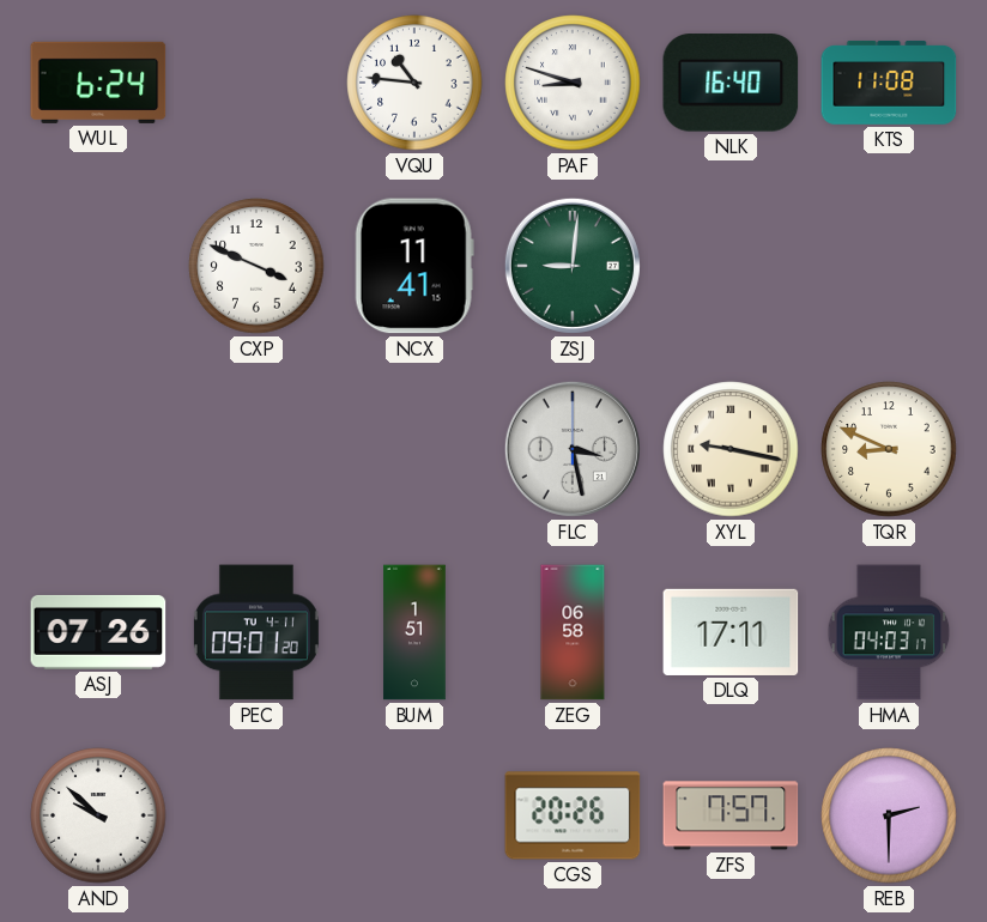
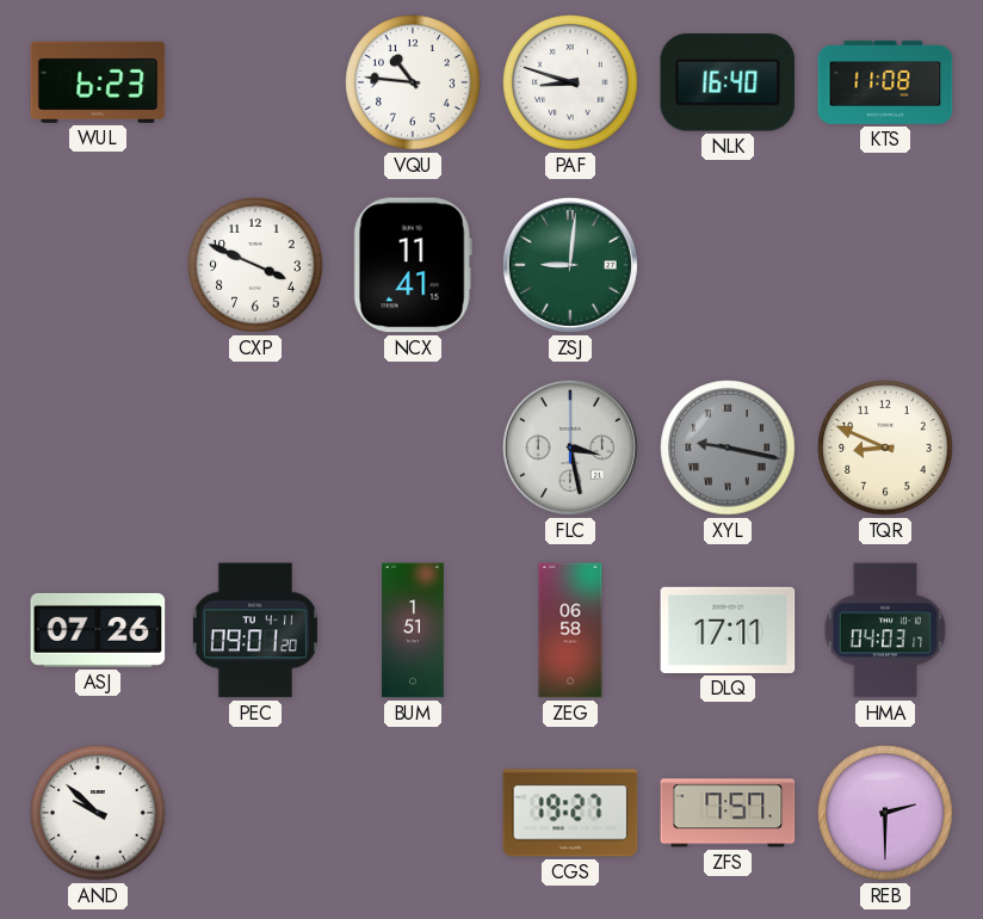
WUL: 6:24 -> 6:23 (98, 82)
XYL dial: cream -> grey (728, 448)
CGS: 20:26 -> 19:27 (570, 813)
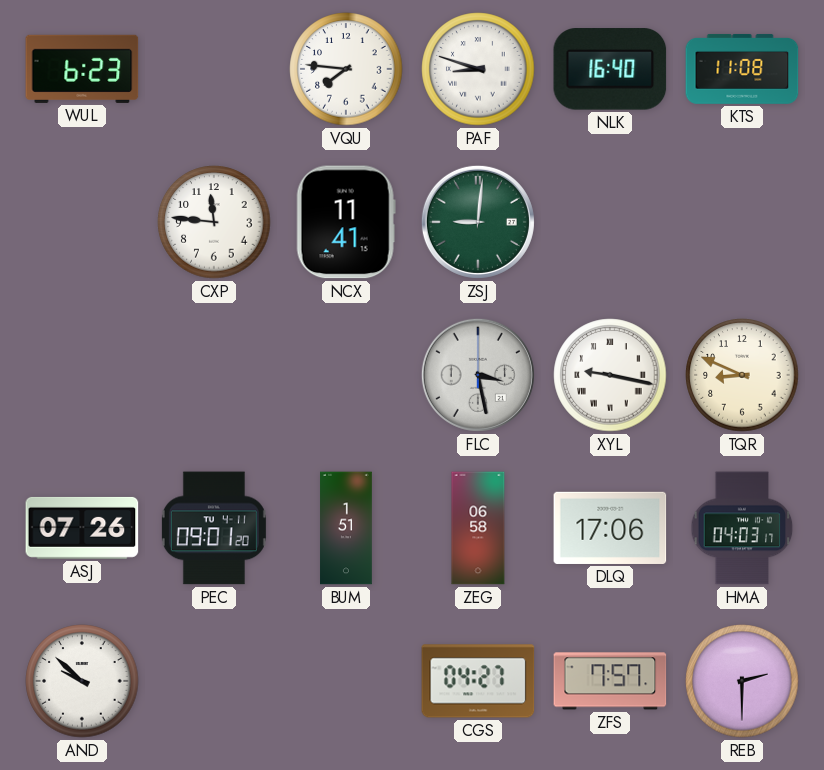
VQU: 10:46 -> 7:46 (346, 69)
CXP: 3:49 -> 11:46 (214, 222)
XYL dial: grey -> white (610, 375)
DLQ: 17:11 -> 17:06 (610, 528)
CGS: 19:27 -> 04:27 (478, 681)
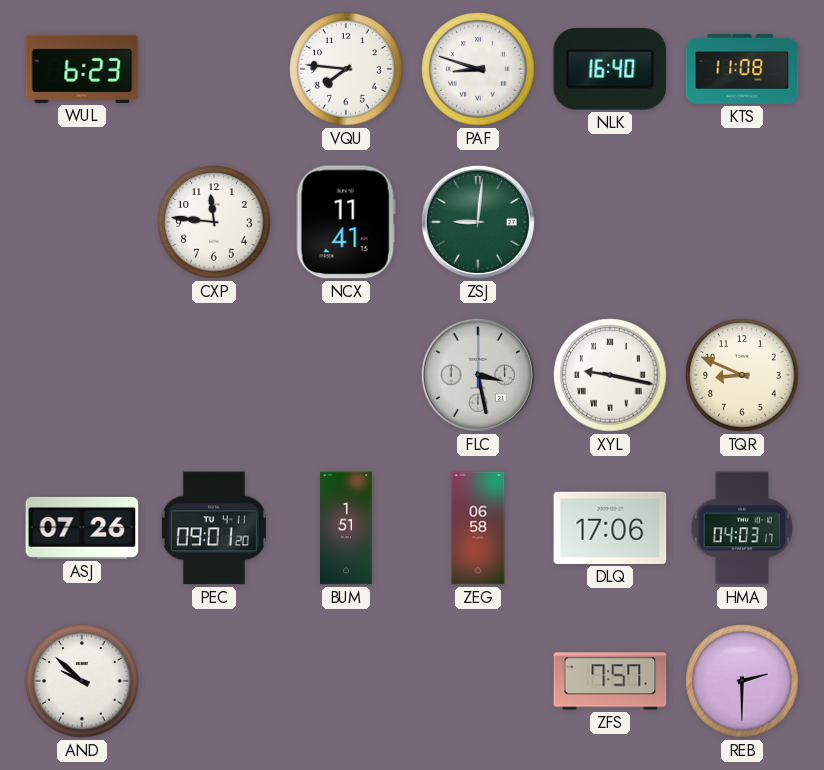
CGS: 04:27 -> none (478, 681)
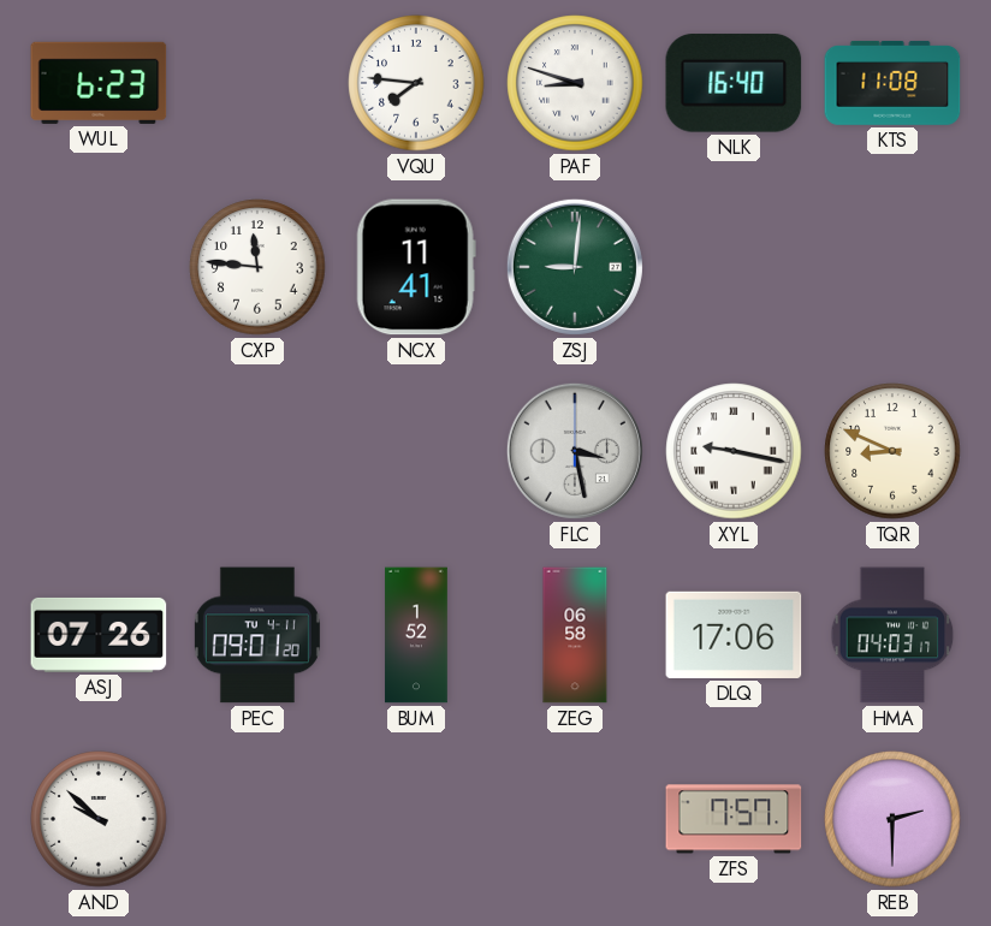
BUM: 1:51 -> 1:52 (416, 635)
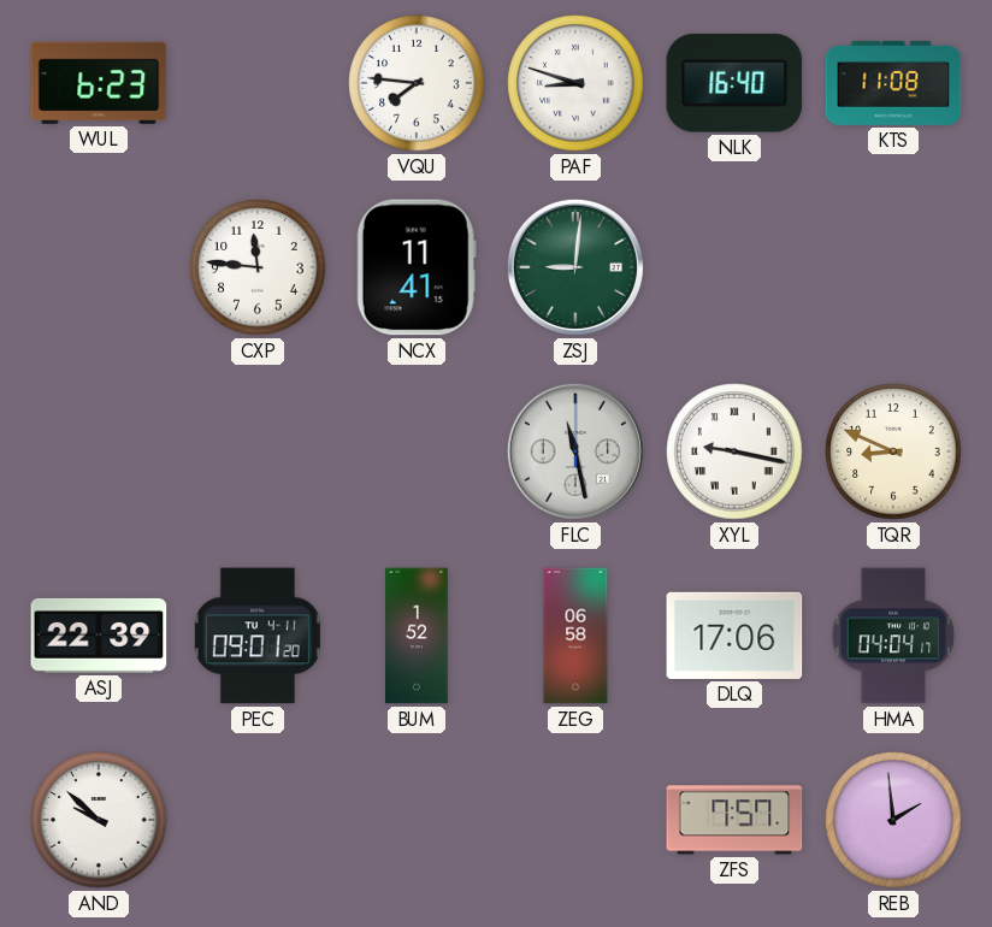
FLC: 3:28 -> 11:28 (575, 451)
ASJ: 07:26 -> 22:39 (99, 636)
HMA: 04:03 -> 04:04 (893, 636)
REB: 2:30 -> 1:59 (893, 820)
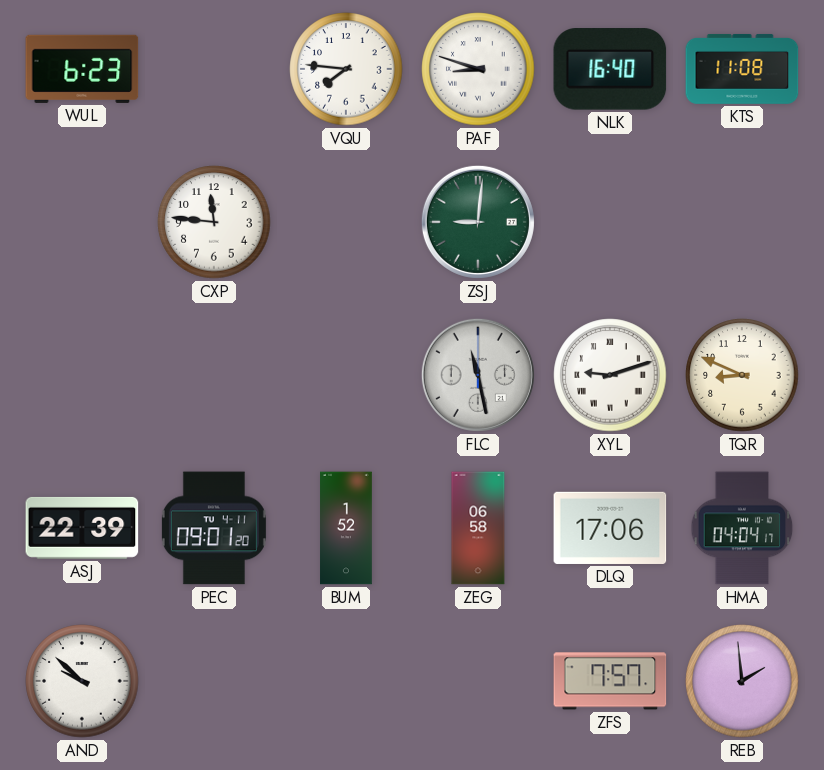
NCX: 11:41 -> none (417, 267)
XYL: 9:17 -> 9:12 (610, 375)
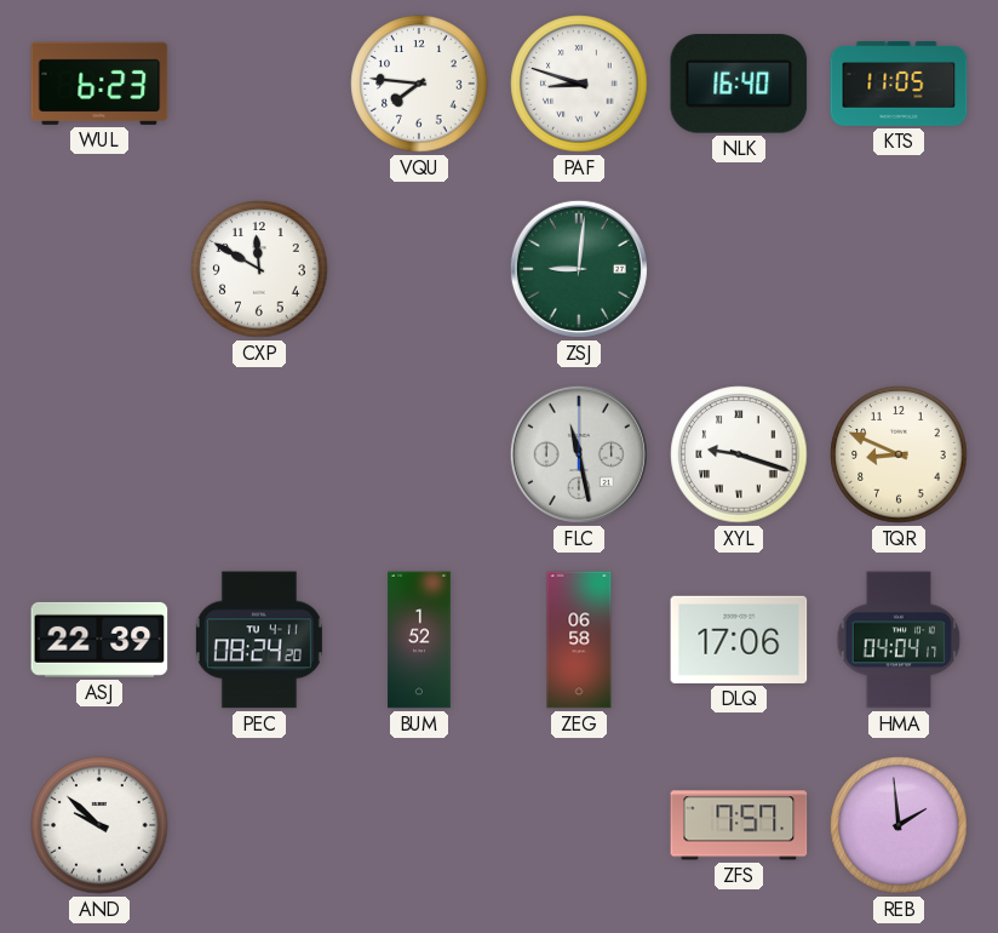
KTS: 11:08 -> 11:05 (899, 84)
CXP: 11:46 -> 11:50 (259, 269)
XYL: 9:12 -> 9:18 (739, 454)
PEC: 09:01 -> 08:24 (259, 640)
